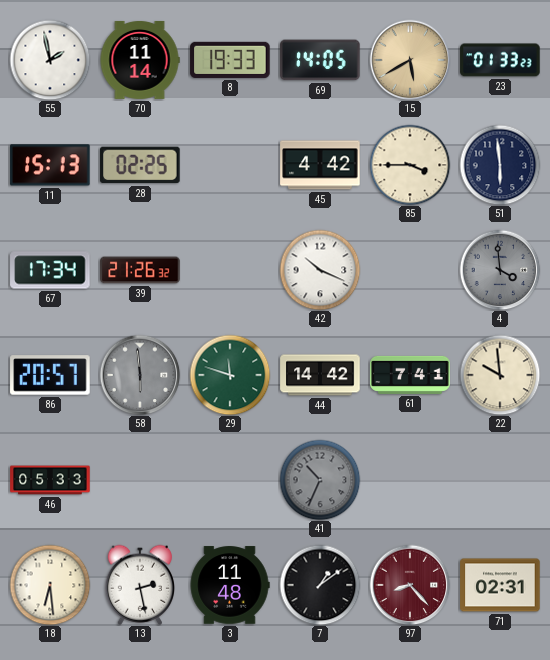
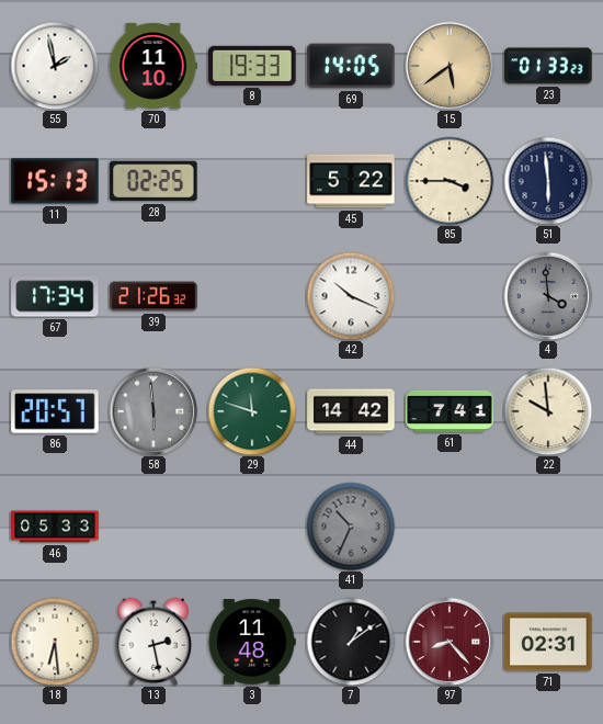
70: 11:14 -> 11:10 (153, 66)
15: 5:40 -> 5:39 (450, 66)
45: 4:42 -> 5:22 (351, 181)
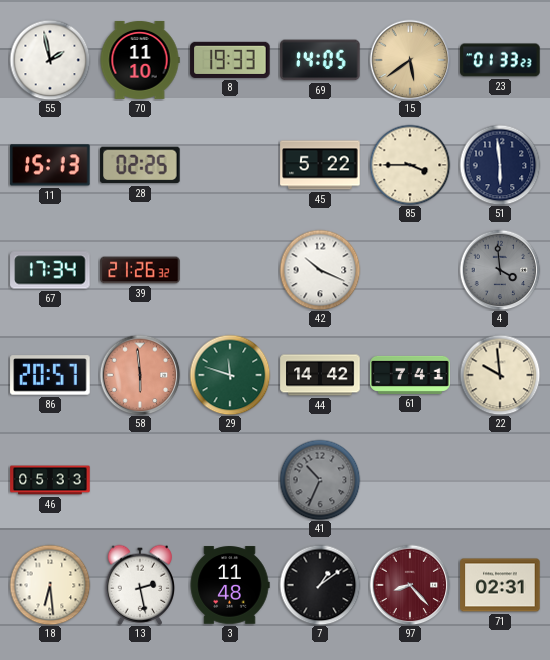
58 dial: grey -> salmon (140, 375)
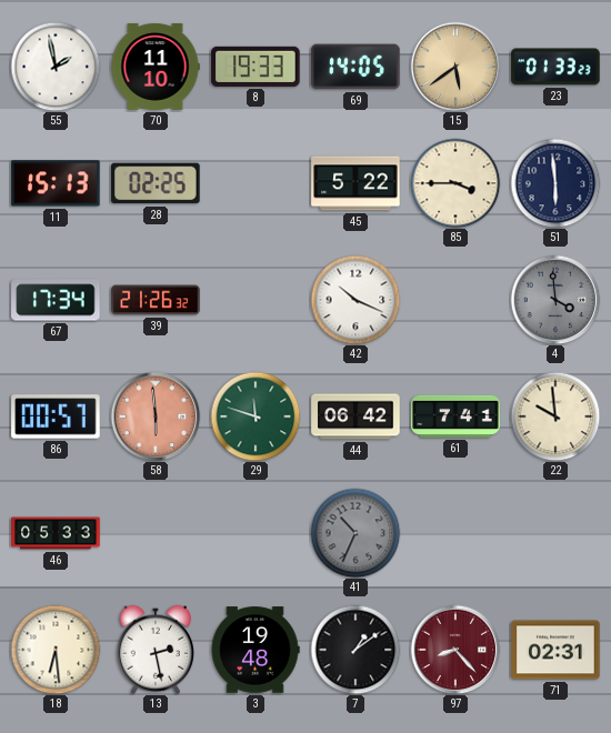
86: 20:57 -> 00:57 (56, 416)
44: 14:42 -> 06:42 (355, 416)
3: 11:48 -> 19:48 (256, 650)
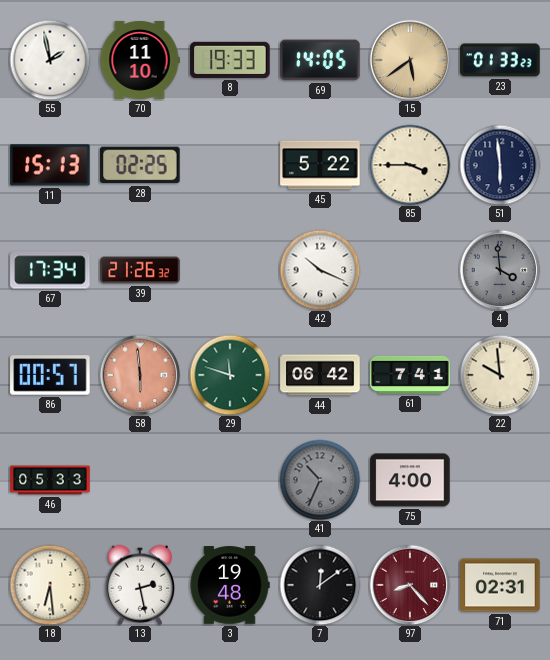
75: none -> 4:00 (410, 480)
7: 1:09 -> 12:09 (320, 585)
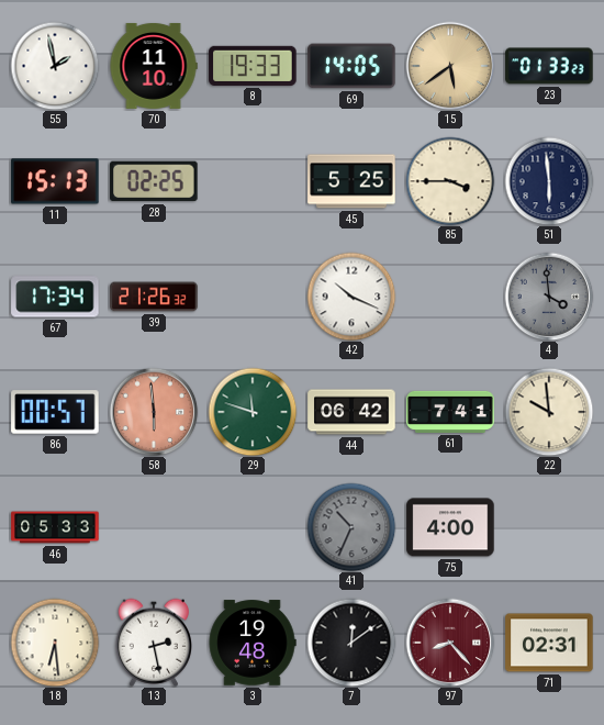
45: 5:22 -> 5:25 (351, 181)
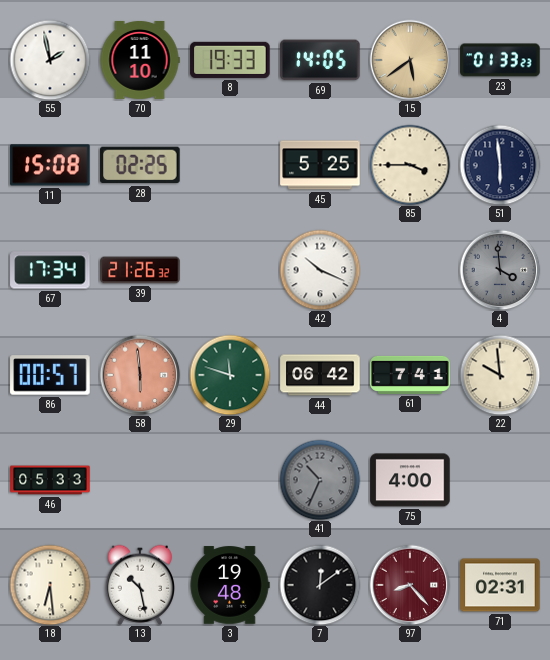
11: 15:13 -> 15:08 (50, 165)
13: 2:28 -> 10:28 (139, 585)
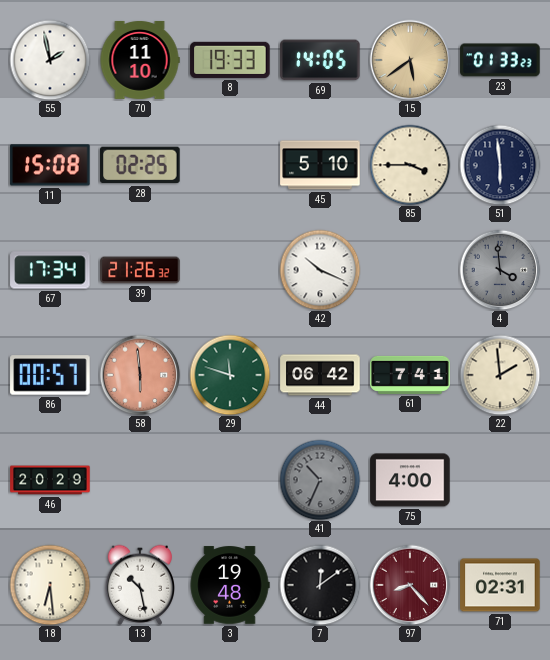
45: 5:25 -> 5:10 (320, 165)
22: 9:59 -> 1:59 (500, 375)
46: 05:33 -> 20:29 (50, 480)
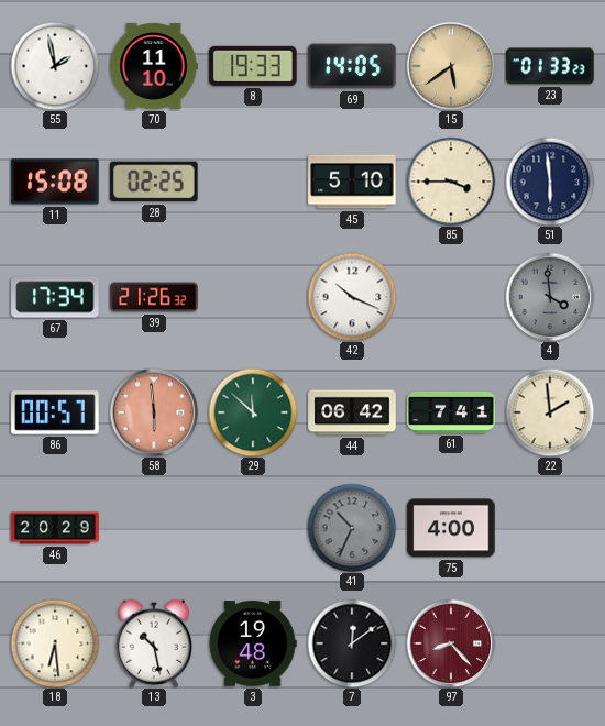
29: 11:48 -> 11:52 (253, 413)
71: 02:31 -> none (500, 585)
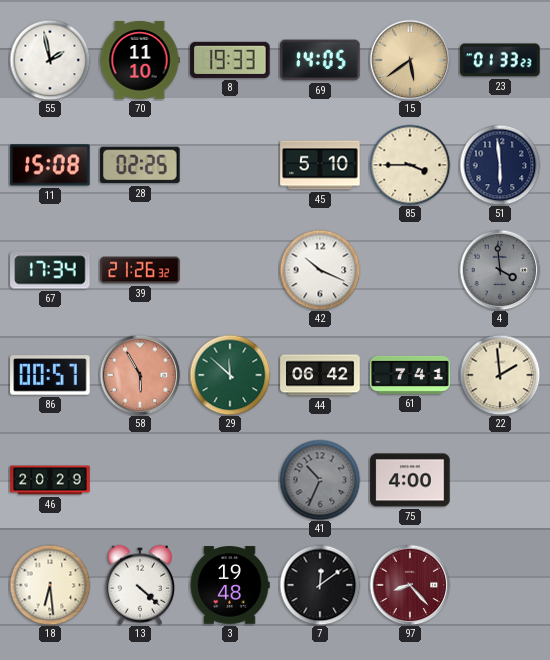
58: 5:59 -> 5:55 (140, 375)
13: 10:28 -> 4:22 (139, 585)
